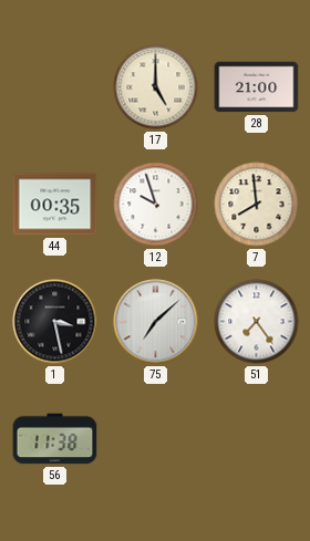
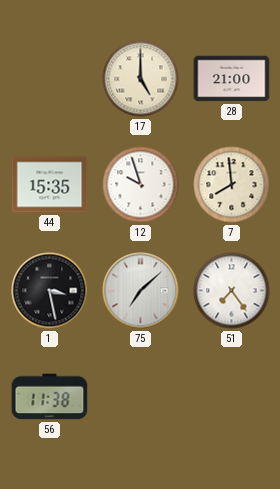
44: 00:35 -> 15:35 (50, 185)
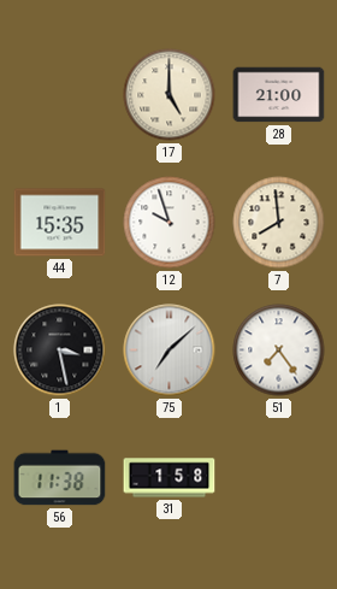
31: none -> 1:58 (170, 478)
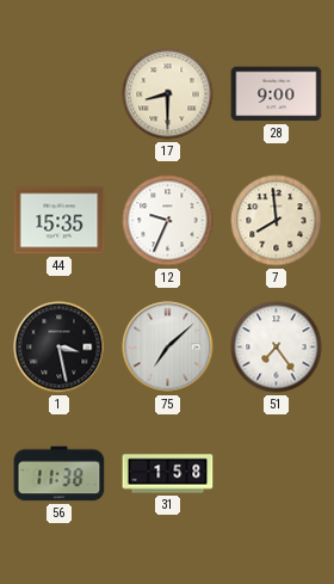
17: 5:00 -> 8:30 (168, 94)
28: 21:00 -> 9:00 (277, 94)
12: 9:57 -> 9:34 (168, 221)
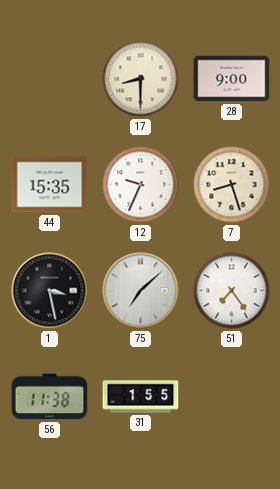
7: 7:59 -> 8:27 (232, 185)
31: 1:58 -> 1:55 (141, 397)
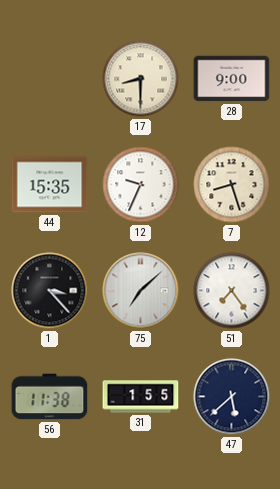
1: 3:28 -> 3:23 (50, 291)
47: none -> 5:38 (232, 397)
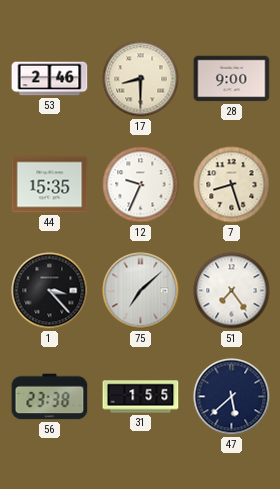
53: none -> 2:46 (50, 79)
56: 11:38 -> 23:38 (50, 397)
